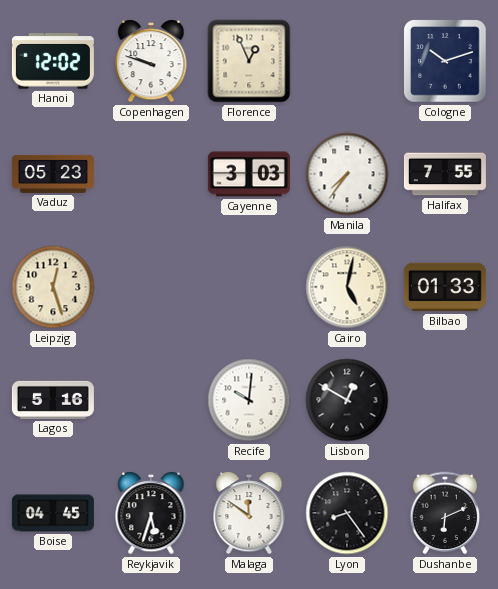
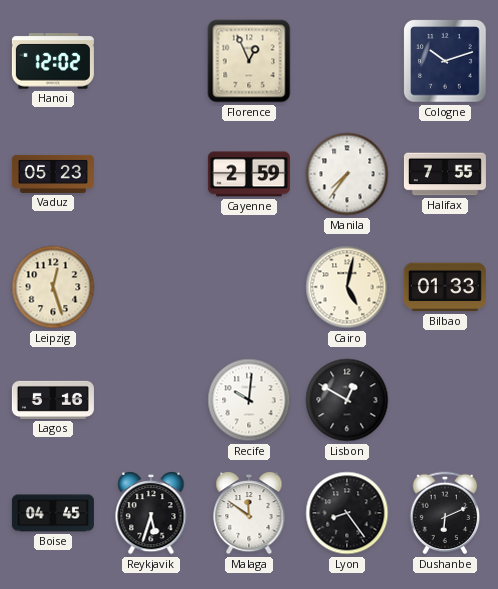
Copenhagen: 9:48 -> none (151, 61)
Cayenne: 3:03 -> 2:59 (249, 174)
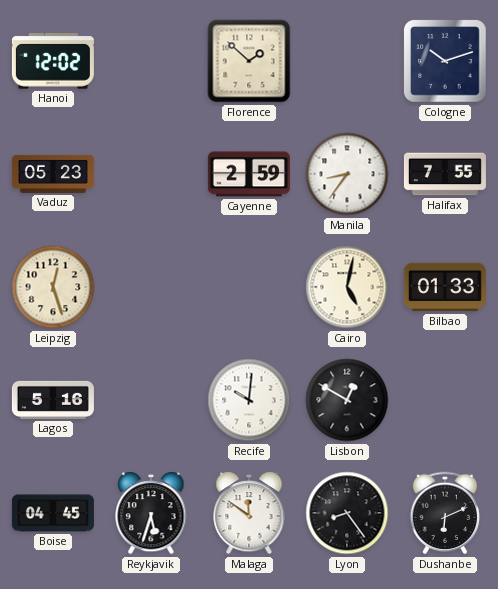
Florence: 12:56 -> 1:52 (249, 61)
Manila: 7:36 -> 8:36 (347, 174)
